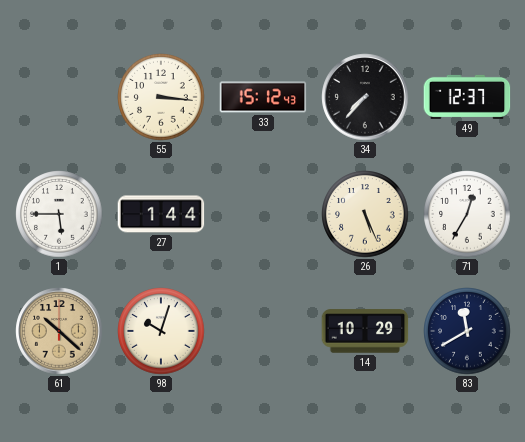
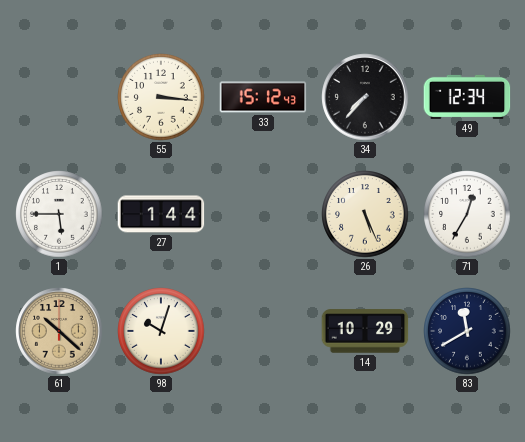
49: 12:37 -> 12:34 (467, 97)
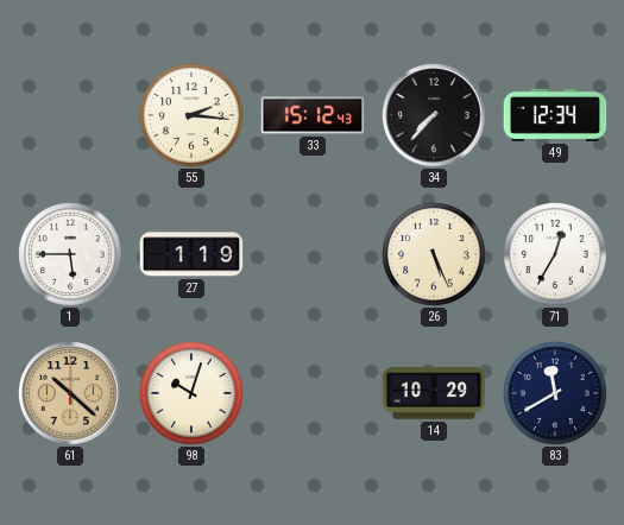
55: 3:16 -> 2:16 (191, 115)
27: 1:44 -> 1:19 (191, 254)
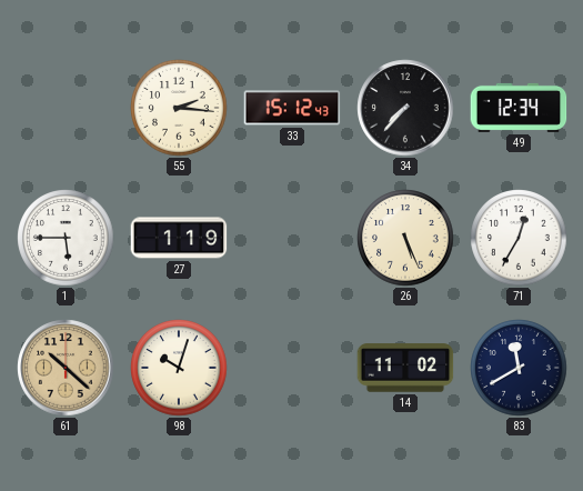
14: 10:29 -> 11:02 (405, 368)
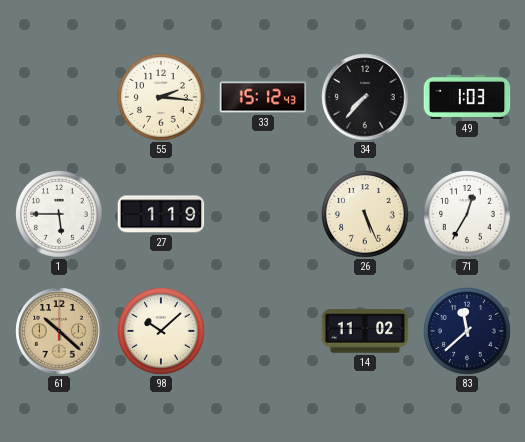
49: 12:34 -> 1:03 (467, 97)
98: 10:03 -> 10:08 (161, 331)
83: 11:40 -> 11:38 (467, 331)
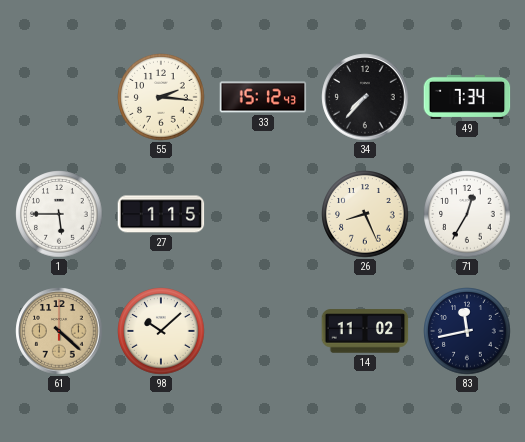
49: 1:03 -> 7:34 (467, 97)
27: 1:19 -> 1:15 (161, 214)
26: 5:26 -> 8:26 (365, 214)
61: 10:22 -> 4:22 (59, 331)
83: 11:38 -> 11:43 (467, 331)
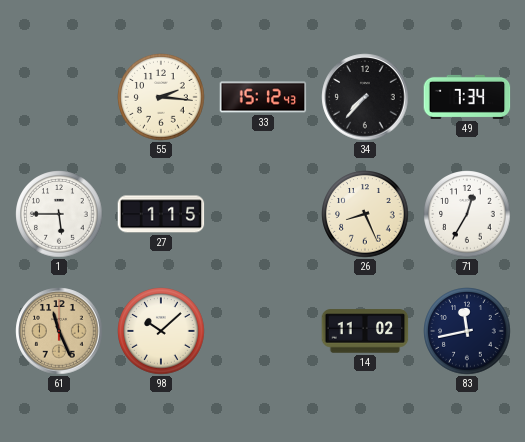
61: 4:22 -> 11:26 (59, 331)
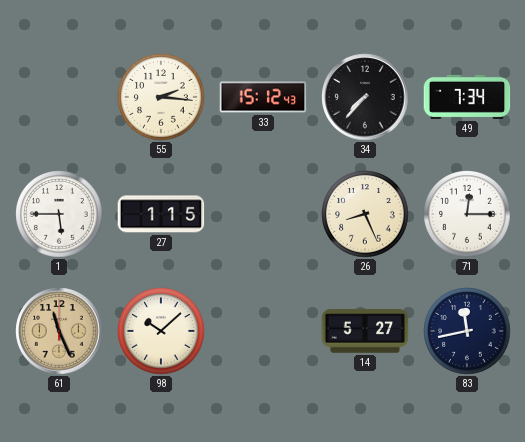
71: 12:35 -> 12:15 (467, 214)
14: 11:02 -> 5:27 (365, 331)
